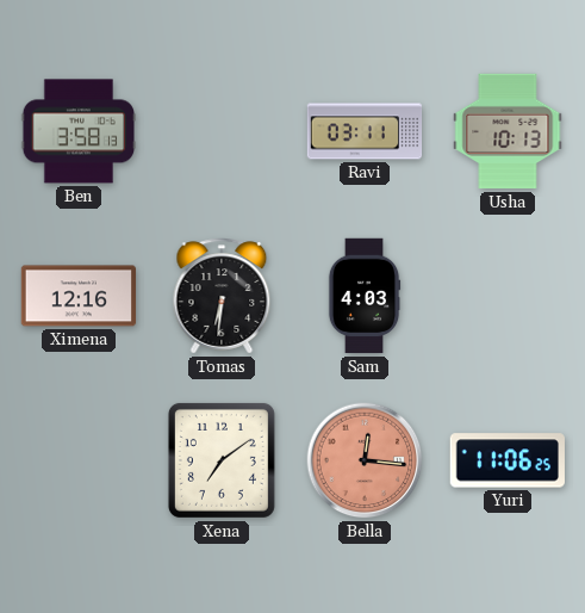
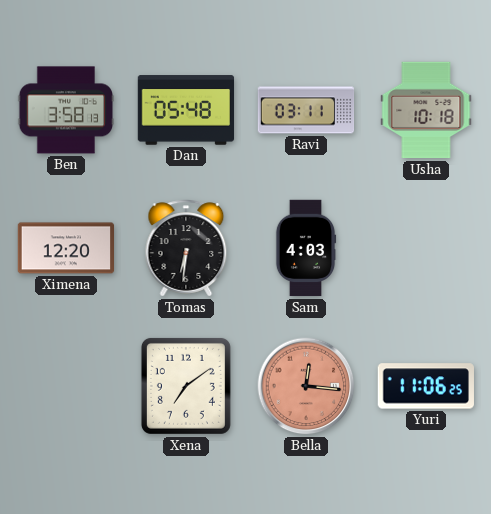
Dan: none -> 05:48 (186, 110)
Usha: 10:13 -> 10:18 (426, 110)
Ximena: 12:16 -> 12:20 (66, 248)
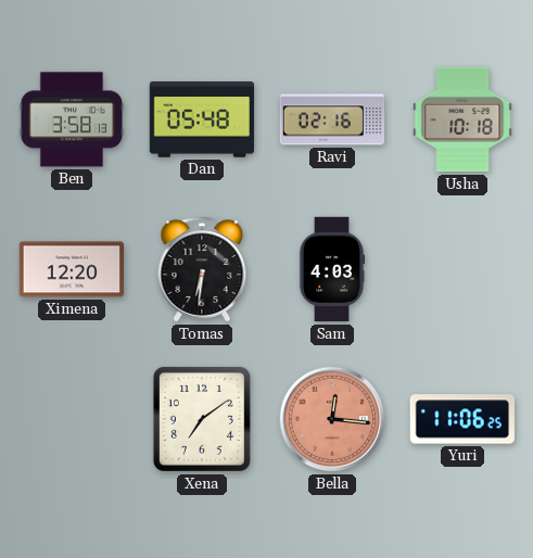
Ravi: 03:11 -> 02:16 (332, 119)
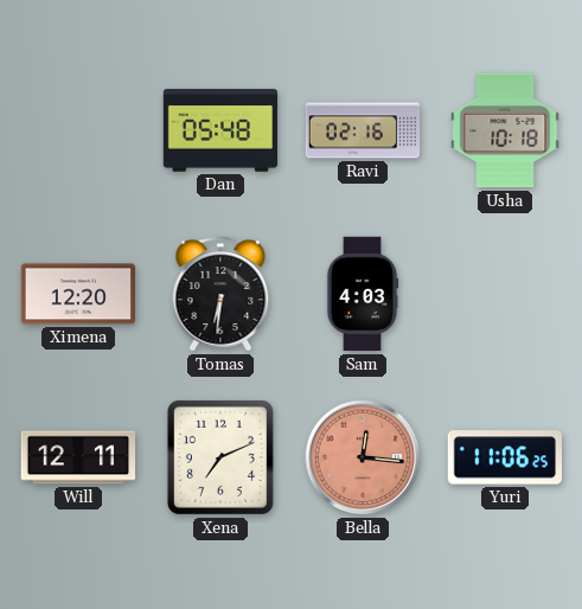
Ben: 3:58 -> none (72, 119)
Will: none -> 12:11 (78, 457)
Xena: 7:09 -> 7:11 (220, 457)
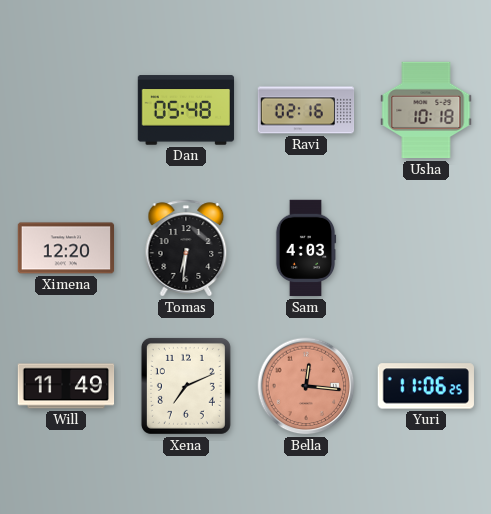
Will: 12:11 -> 11:49 (66, 386)
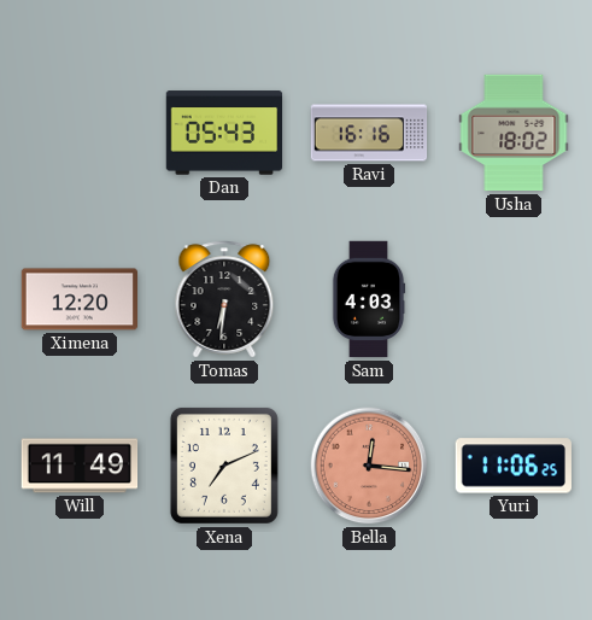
Dan: 05:48 -> 05:43 (224, 133)
Ravi: 02:16 -> 16:16 (369, 133)
Usha: 10:18 -> 18:02 (514, 133)
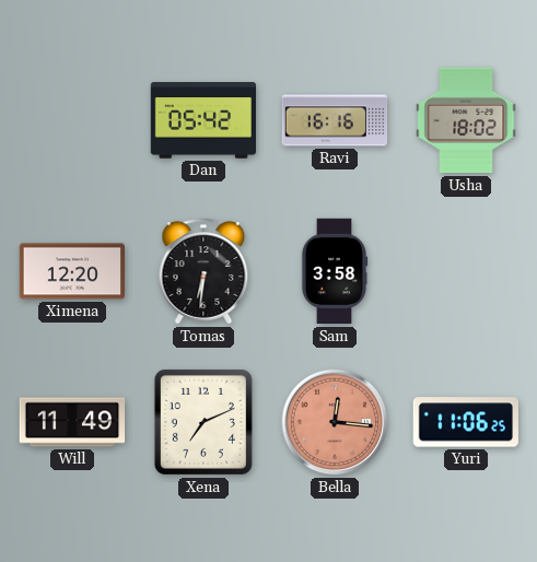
Dan: 05:43 -> 05:42 (203, 120)
Sam: 4:03 -> 3:58 (335, 271)
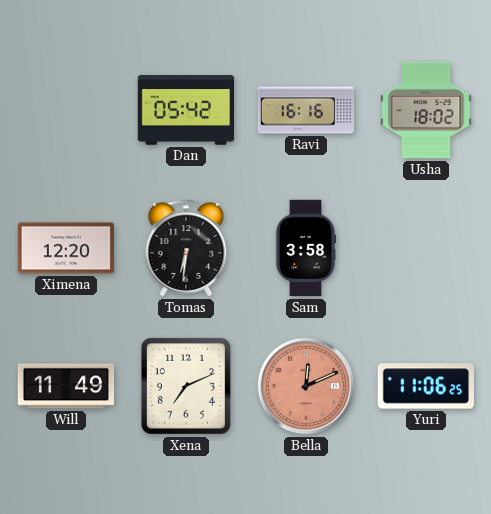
Bella: 12:16 -> 12:11 (306, 386)
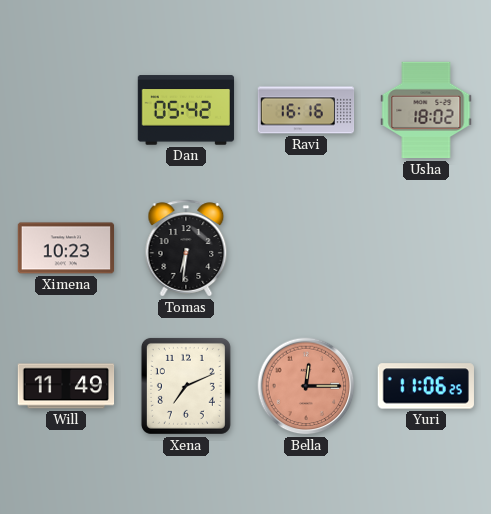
Ximena: 12:20 -> 10:23 (66, 248)
Sam: 3:58 -> none (306, 248)
Bella: 12:11 -> 12:15 (306, 386)
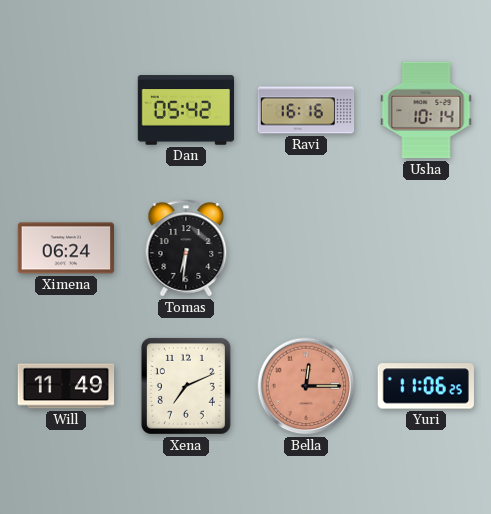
Usha: 18:02 -> 10:14 (426, 110)
Ximena: 10:23 -> 06:24 (66, 248)
